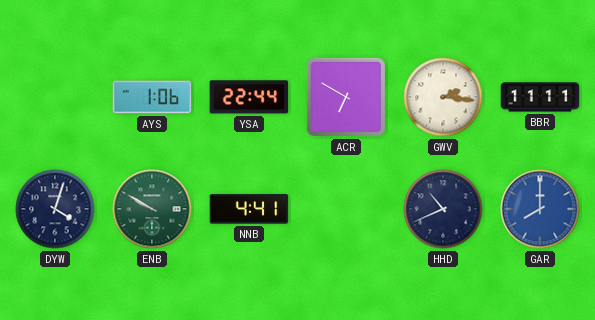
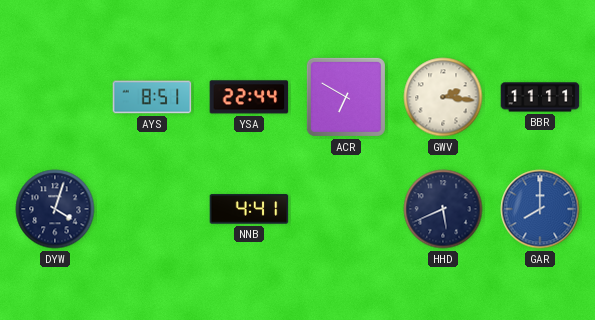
AYS: 1:06 -> 8:51 (152, 97)
ENB: 9:50 -> none (152, 209)
HHD: 10:41 -> 5:41 (443, 209)
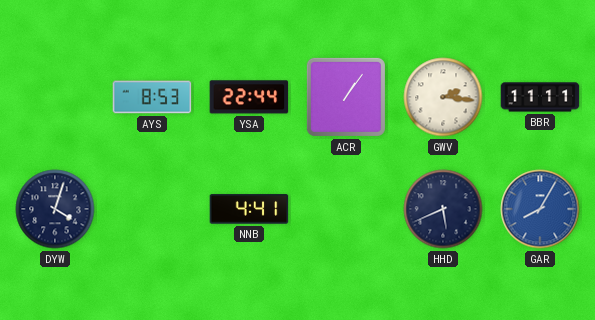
AYS: 8:51 -> 8:53 (152, 97)
ACR: 6:50 -> 1:06 (346, 97)
GAR: 8:00 -> 8:05 (540, 209)
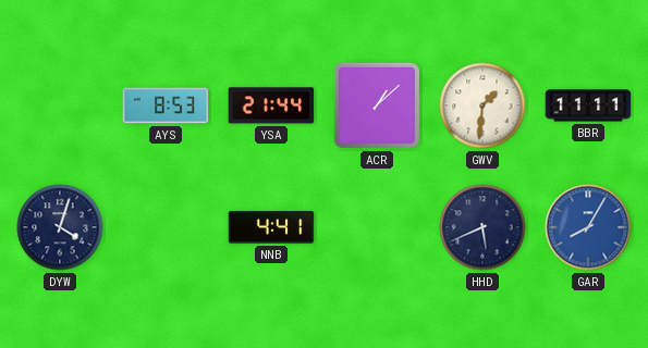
YSA: 22:44 -> 21:44 (271, 105)
ACR: 1:06 -> 1:08 (377, 105)
GWV: 2:16 -> 1:31 (482, 105)
